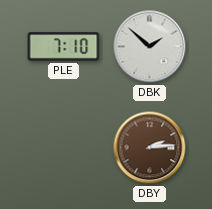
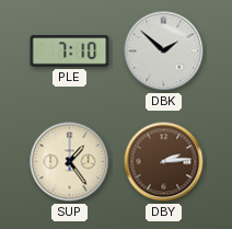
SUP: none -> 1:24 (70, 162)
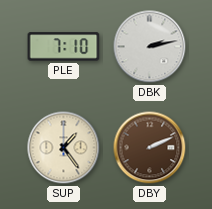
DBK: 1:52 -> 2:13 (150, 47)
DBY: 2:14 -> 2:11 (150, 148)
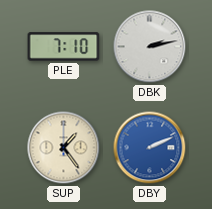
DBY dial: brown -> blue (150, 148)
